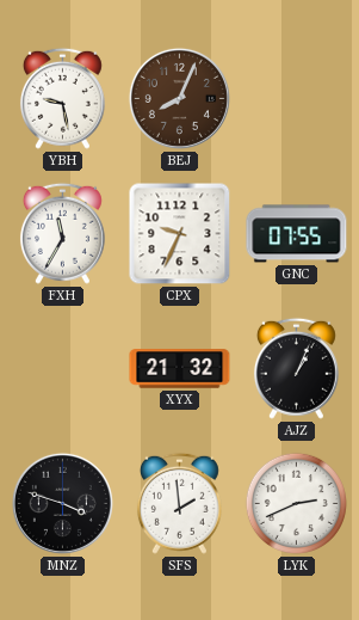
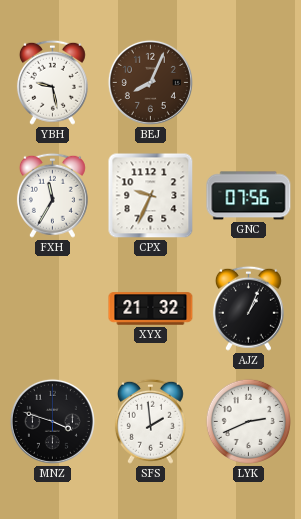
GNC: 07:55 -> 07:56 (249, 196)
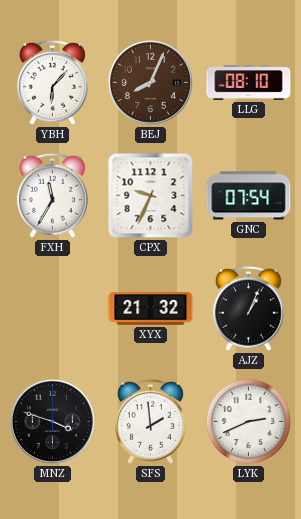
YBH: 9:28 -> 6:07 (52, 82)
LLG: none -> 08:10 (249, 83)
GNC: 07:56 -> 07:54 (249, 196)
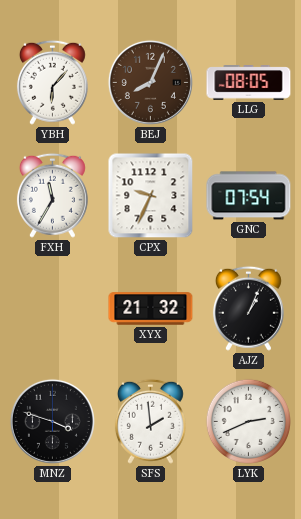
LLG: 08:10 -> 08:05 (249, 83)
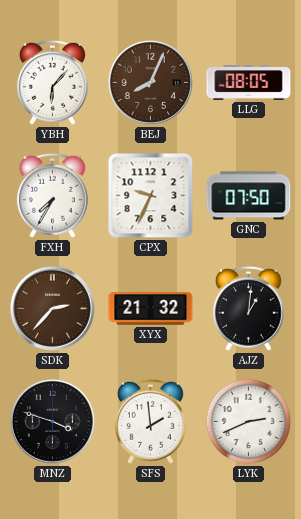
FXH: 11:35 -> 7:35 (52, 195)
GNC: 07:54 -> 07:50 (249, 196)
SDK: none -> 2:37 (52, 308)
AJZ: 1:04 -> 1:01 (248, 308)
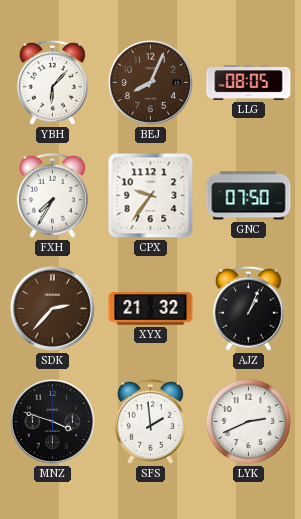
CPX: 9:34 -> 9:36 (151, 196)
AJZ: 1:01 -> 1:04 (248, 308)
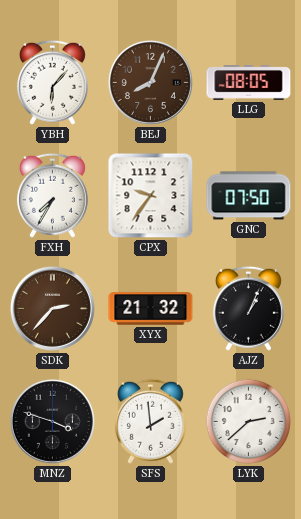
LYK: 2:41 -> 2:38 (248, 421)
